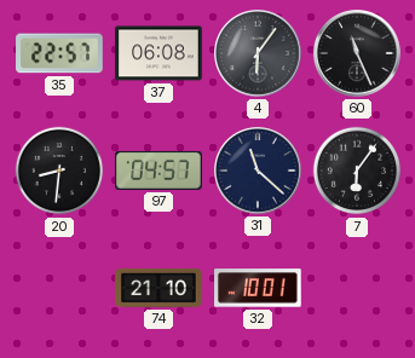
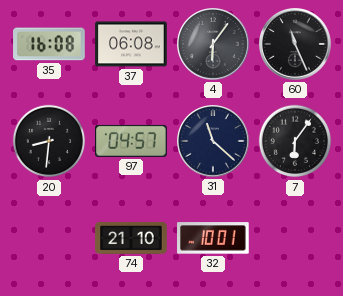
35: 22:57 -> 16:08 (49, 44)
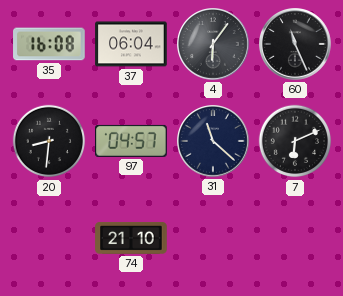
37: 06:08 -> 06:04 (131, 44)
7: 6:06 -> 6:11 (295, 141)
32: 10:01 -> none (213, 238)
